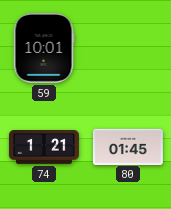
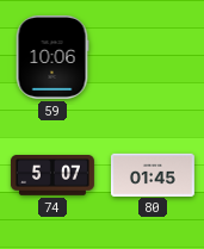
59: 10:01 -> 10:06 (52, 57)
74: 1:21 -> 5:07 (52, 175)
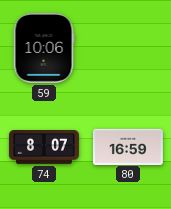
74: 5:07 -> 8:07 (44, 147)
80: 01:45 -> 16:59 (128, 146)
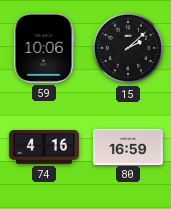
15: none -> 2:08 (128, 48)
74: 8:07 -> 4:16 (44, 147)
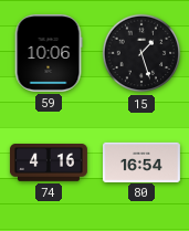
15: 2:08 -> 1:27 (141, 53)
80: 16:59 -> 16:54 (141, 161)
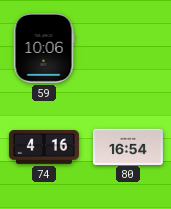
15: 1:27 -> none (141, 53)
